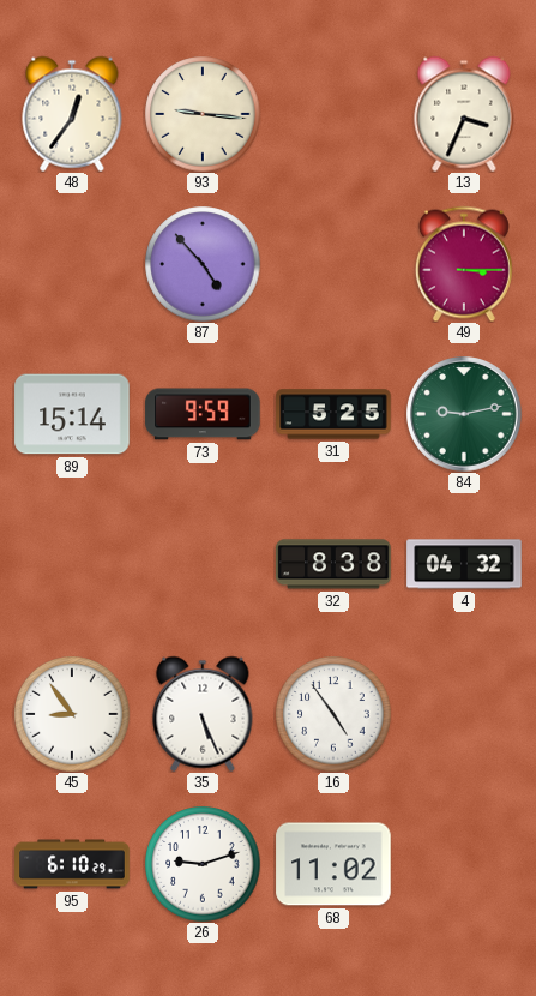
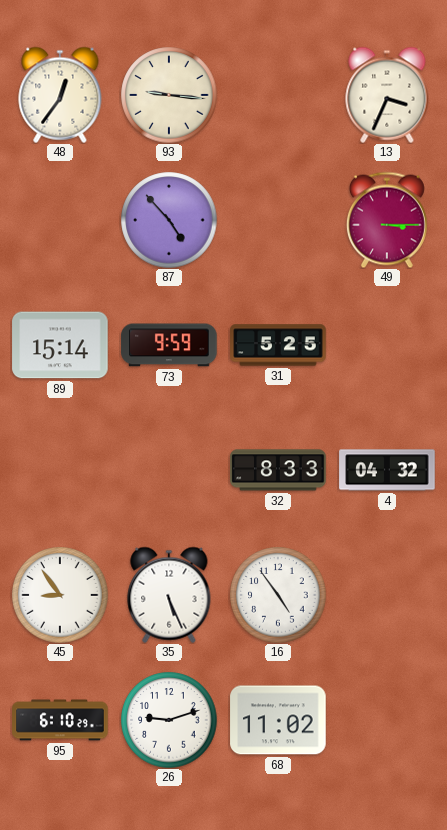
84: 9:13 -> none (465, 415)
32: 8:38 -> 8:33 (278, 470)
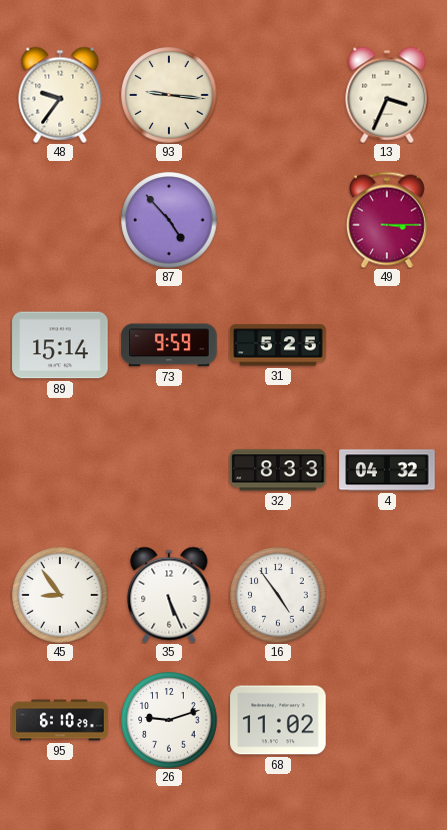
48: 12:36 -> 9:36 (60, 95)
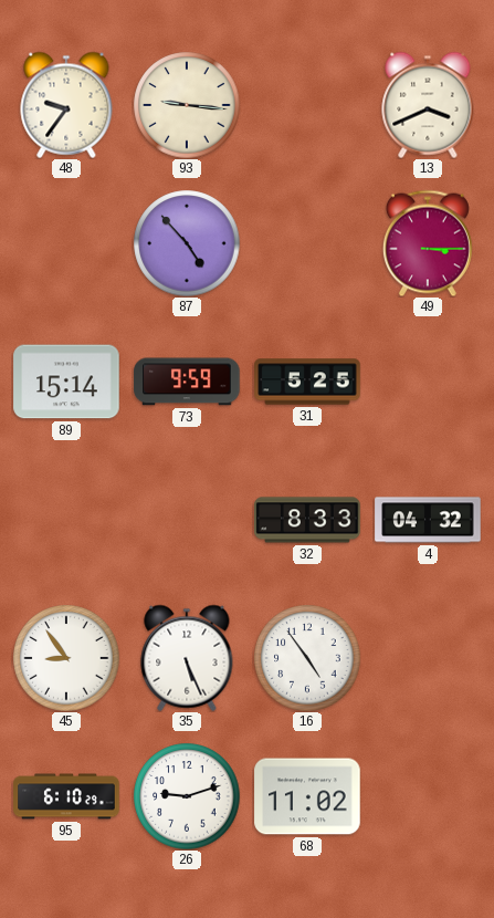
13: 3:34 -> 3:41 (428, 105)
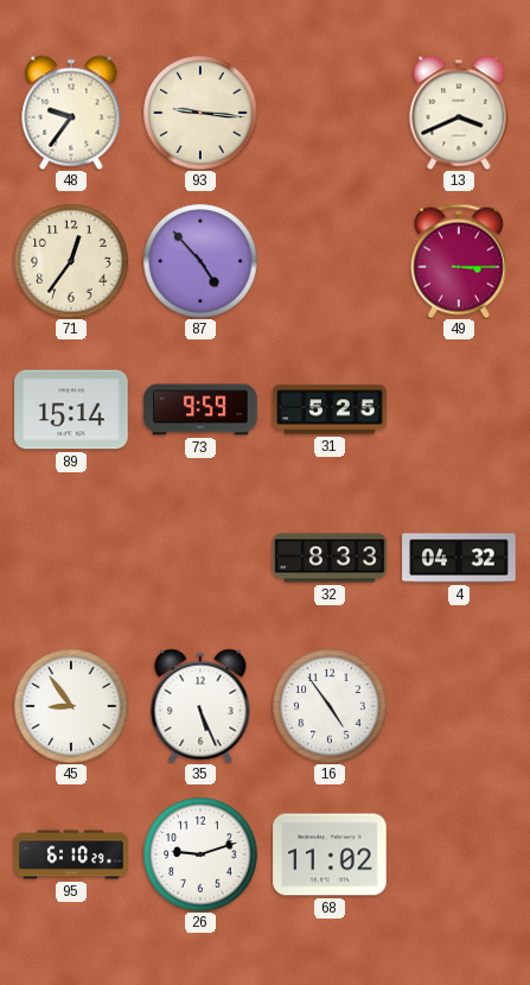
71: none -> 12:36 (71, 261)
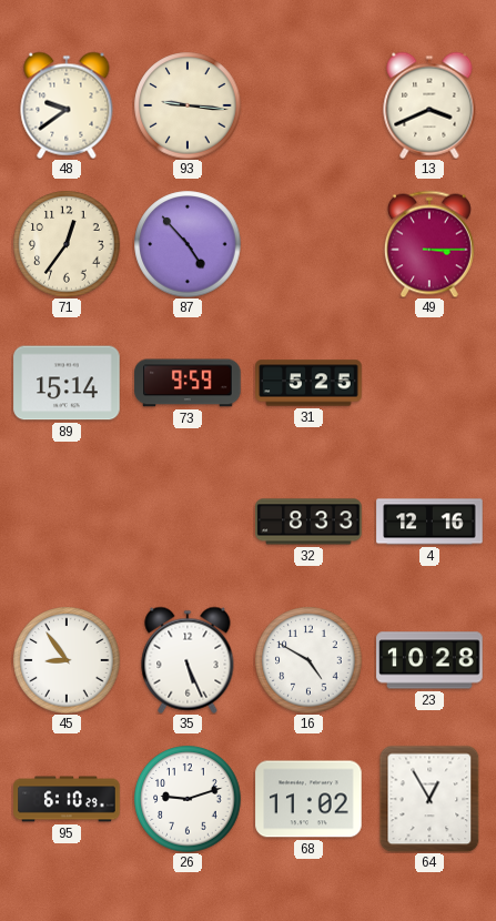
48: 9:36 -> 9:39 (67, 105)
4: 04:32 -> 12:16 (429, 522)
16: 4:54 -> 4:50 (308, 660)
23: none -> 10:28 (429, 660)
64: none -> 12:55 (429, 799)
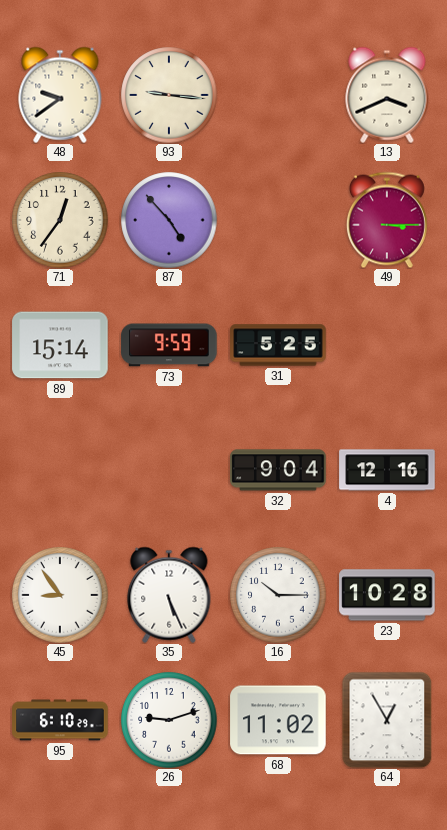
32: 8:33 -> 9:04 (278, 470)
16: 4:50 -> 10:15 (278, 595)
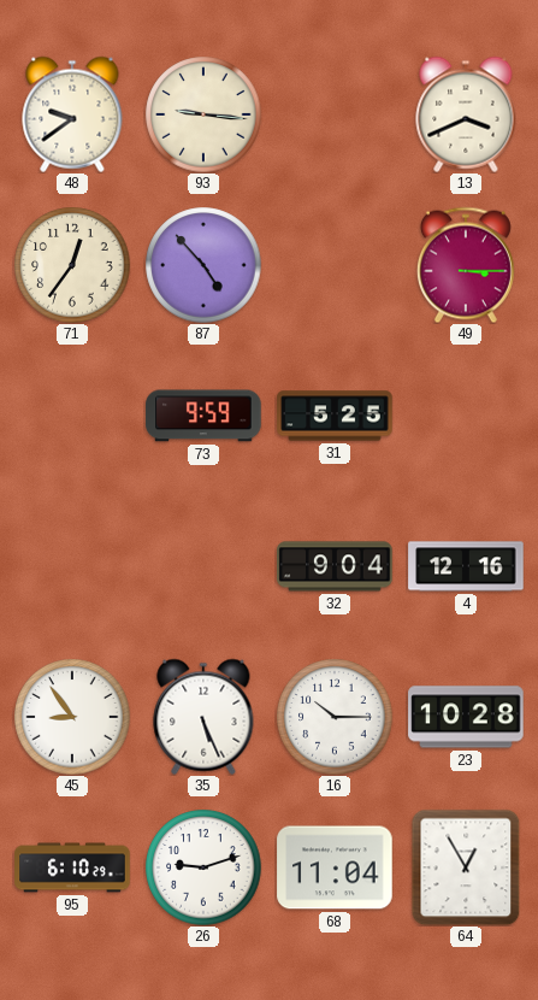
89: 15:14 -> none (60, 345)
68: 11:02 -> 11:04 (335, 867)
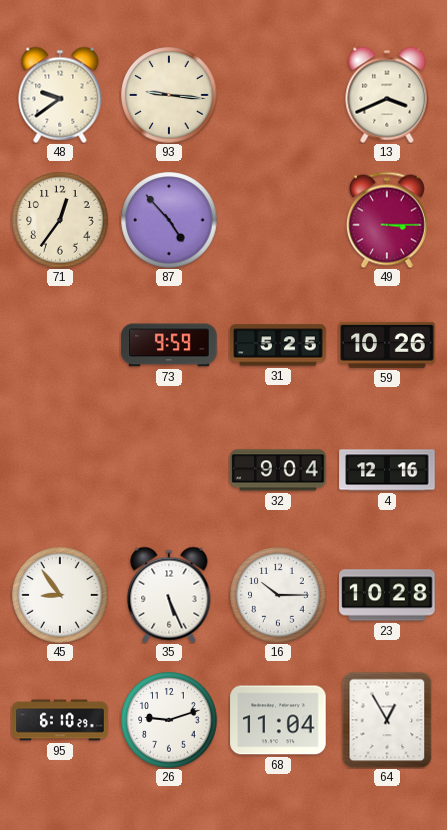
59: none -> 10:26 (387, 345)
